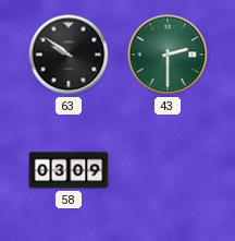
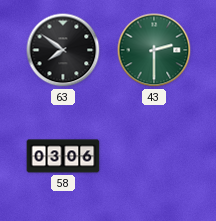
63: 9:51 -> 7:51 (63, 50)
58: 03:09 -> 03:06 (63, 156)
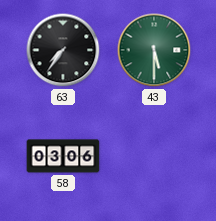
63: 7:51 -> 7:36 (63, 50)
43: 2:30 -> 5:30 (154, 50)
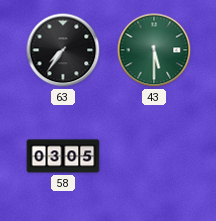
58: 03:06 -> 03:05 (63, 156)
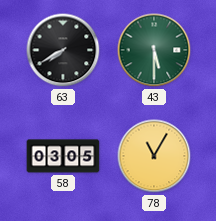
63: 7:36 -> 7:40 (63, 50)
78: none -> 11:05 (154, 156)
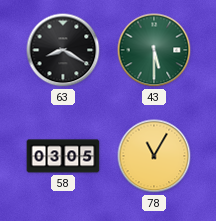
63: 7:40 -> 8:20 (63, 50)
